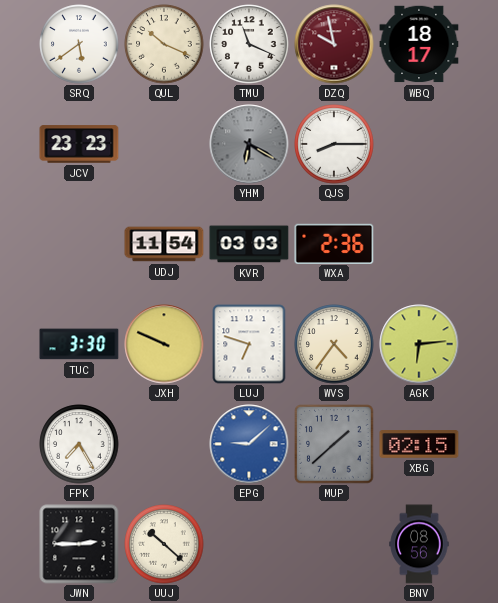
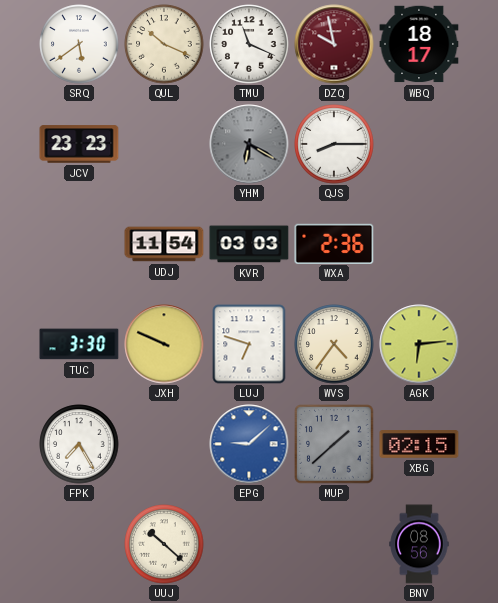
JWN: 2:45 -> none (79, 544)
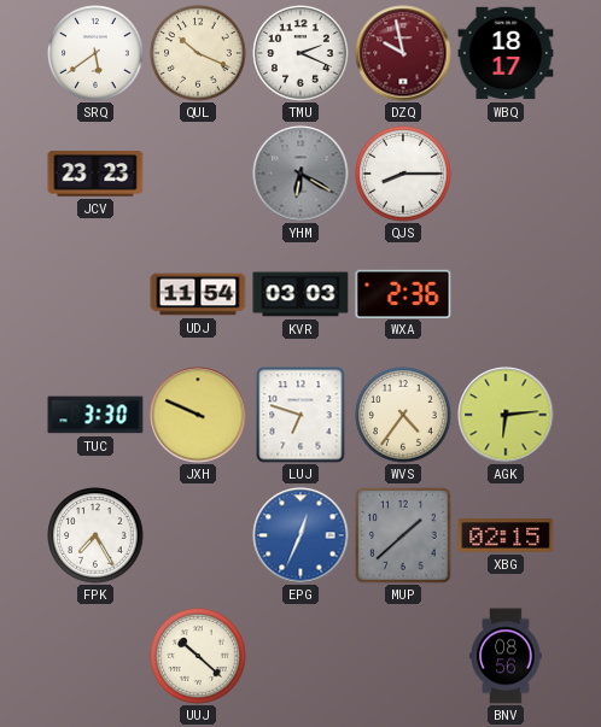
TMU: 11:19 -> 2:19 (300, 53)
EPG: 9:08 -> 12:34 (300, 535)
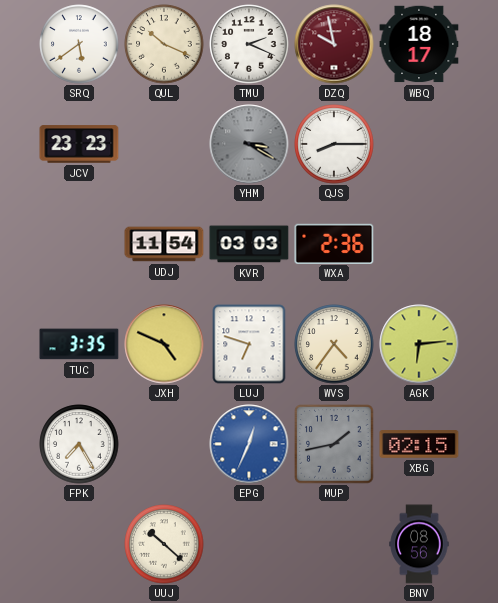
YHM: 6:20 -> 3:20 (249, 144)
TUC: 3:30 -> 3:35 (79, 344)
JXH: 9:49 -> 4:49 (164, 344)
MUP: 1:38 -> 1:43 (334, 444)
